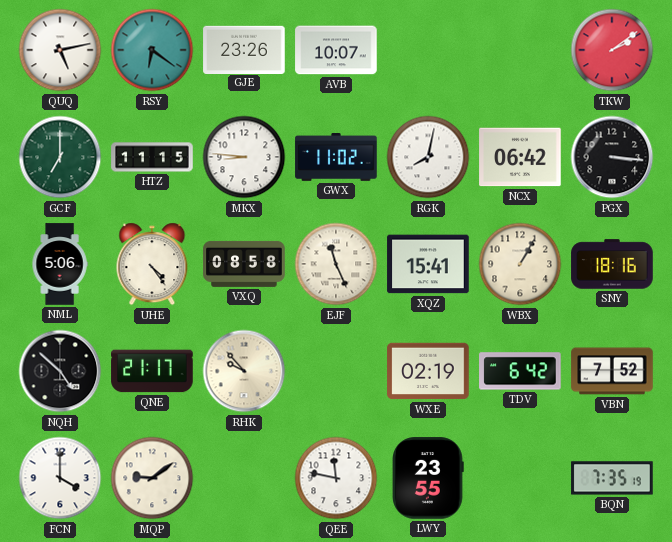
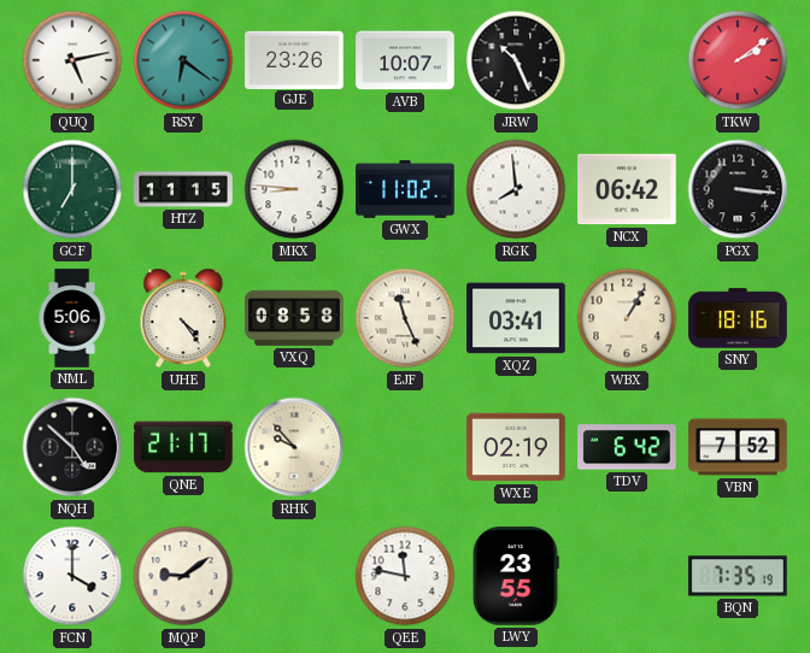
JRW: none -> 10:26 (516, 60)
RGK: 8:02 -> 7:59 (516, 189)
XQZ: 15:41 -> 03:41 (516, 318)
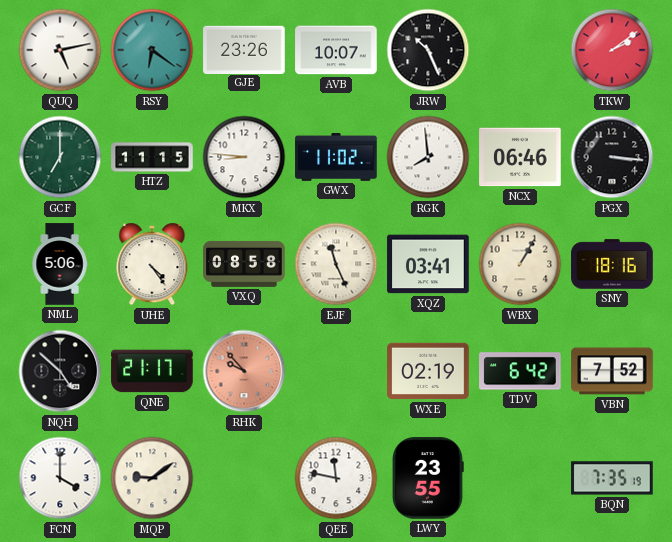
NCX: 06:42 -> 06:46 (520, 157)
RHK dial: cream -> salmon (244, 371)
